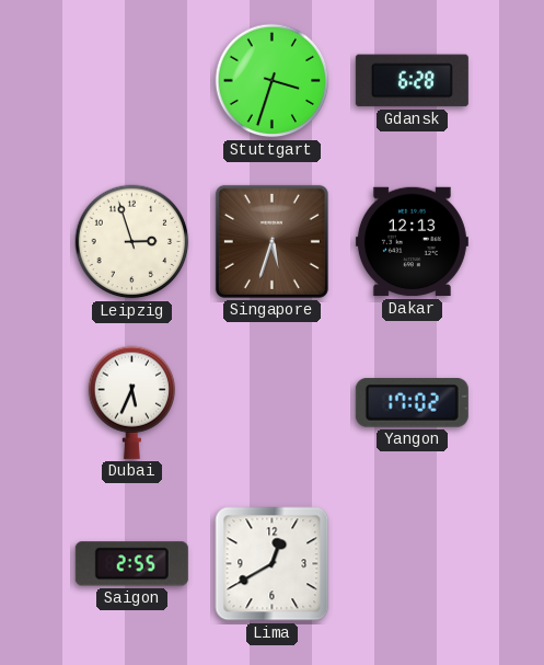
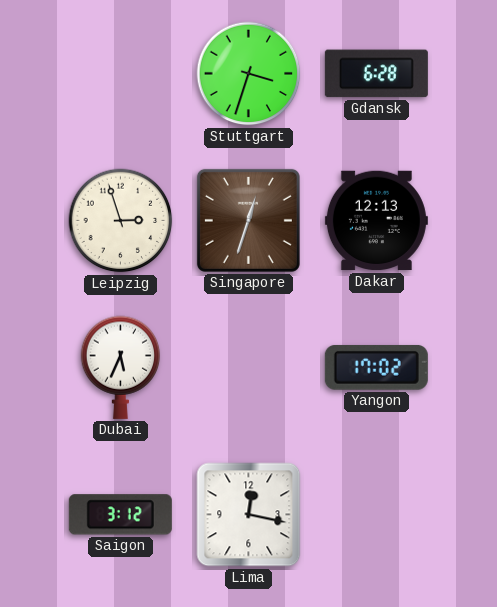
Singapore: 5:33 -> 12:33 (248, 220)
Saigon: 2:55 -> 3:12 (120, 515)
Lima: 12:40 -> 12:17 (249, 515)
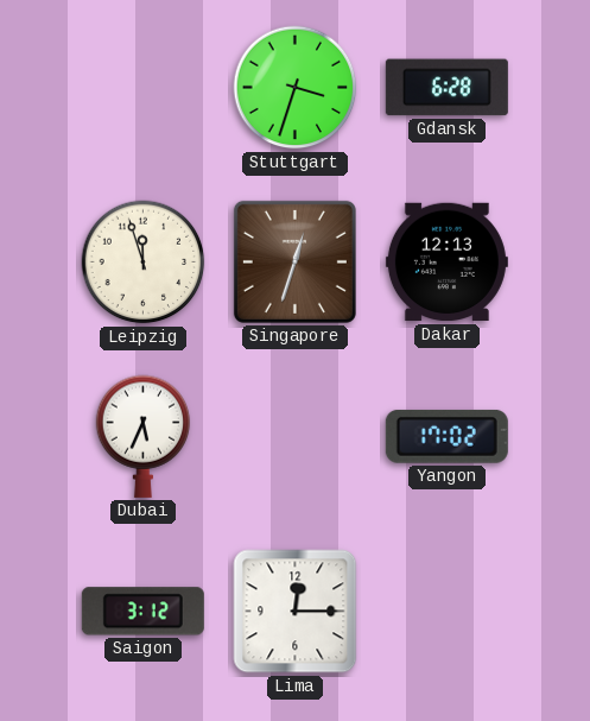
Leipzig: 2:57 -> 11:57 (144, 263)
Lima: 12:17 -> 12:15 (296, 612)
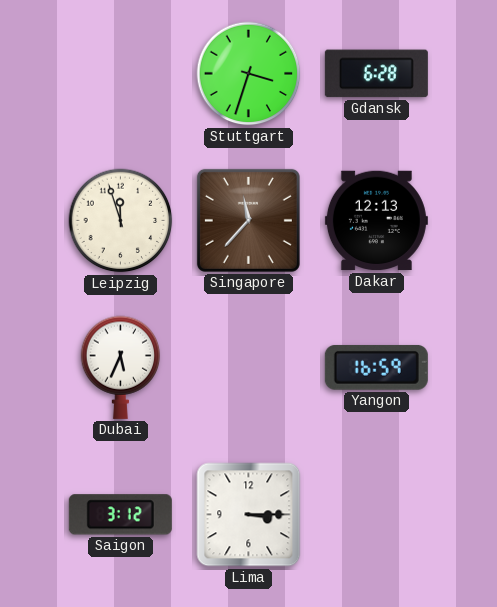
Singapore: 12:33 -> 11:37 (248, 220)
Yangon: 17:02 -> 16:59 (376, 367)
Lima: 12:15 -> 3:15 (249, 515)
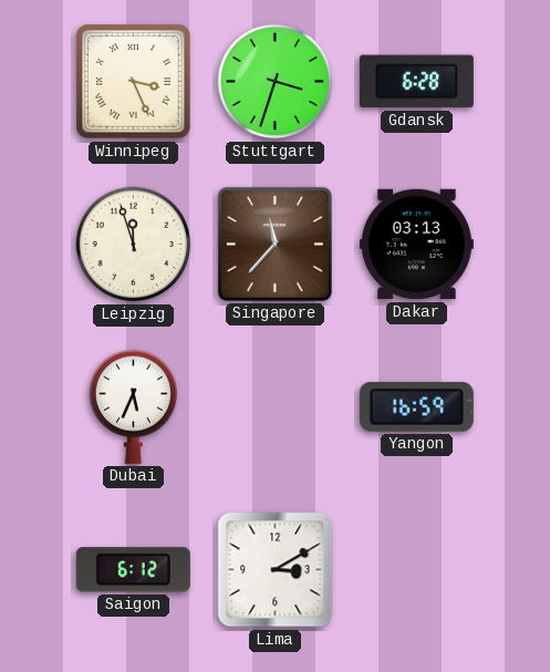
Winnipeg: none -> 3:26 (134, 82)
Dakar: 12:13 -> 03:13 (416, 245)
Saigon: 3:12 -> 6:12 (133, 570)
Lima: 3:15 -> 3:10 (276, 570)
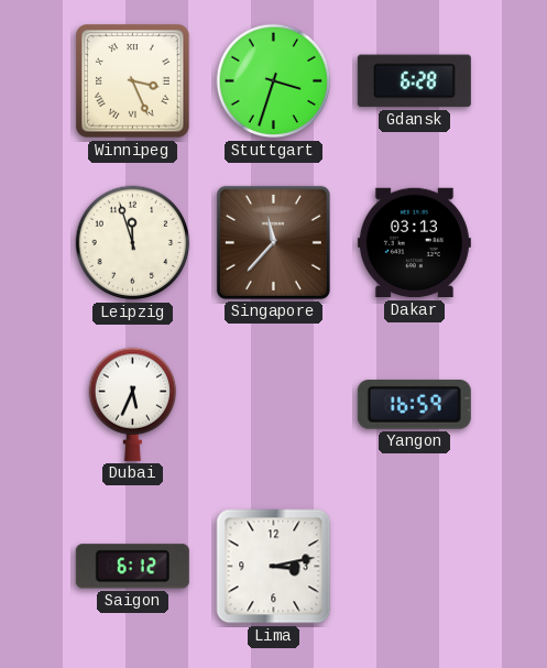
Lima: 3:10 -> 3:13 (274, 567)
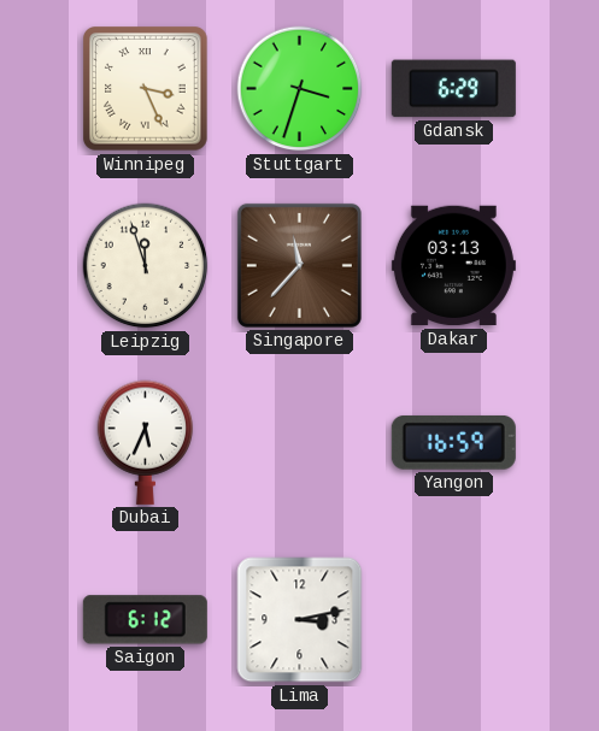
Gdansk: 6:28 -> 6:29 (453, 89)
